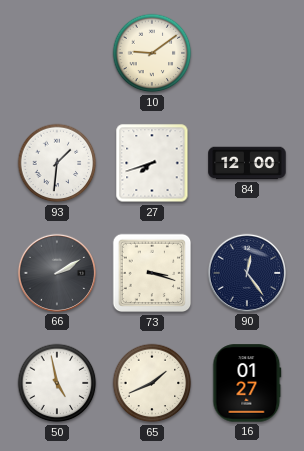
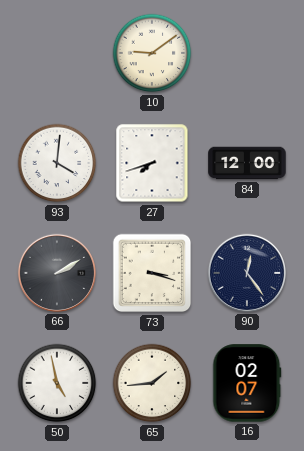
93: 1:31 -> 4:01 (57, 163)
65: 1:41 -> 1:44 (152, 383)
16: 01:27 -> 02:07 (247, 383)
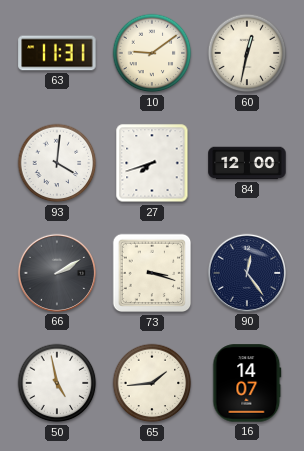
63: none -> 11:31 (57, 53)
60: none -> 12:32 (247, 53)
16: 02:07 -> 14:07 (247, 383)
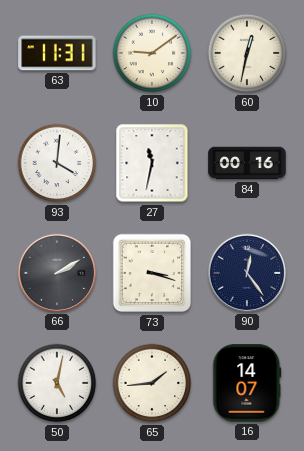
27: 7:42 -> 11:32 (152, 163)
84: 12:00 -> 00:16 (247, 163)
50: 4:58 -> 5:02 (57, 383)
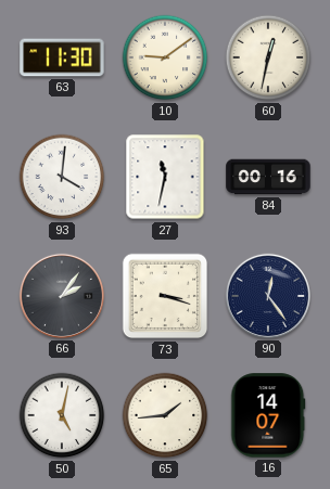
63: 11:31 -> 11:30 (62, 57)
66: 2:10 -> 2:06 (62, 296)
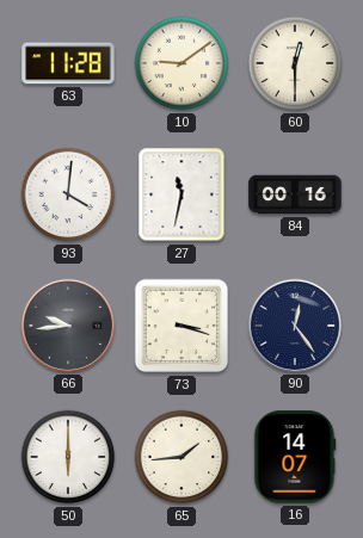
63: 11:30 -> 11:28 (68, 63)
60: 12:32 -> 12:30 (295, 63)
66: 2:06 -> 9:44 (68, 326)
50: 5:02 -> 6:00 (68, 457)
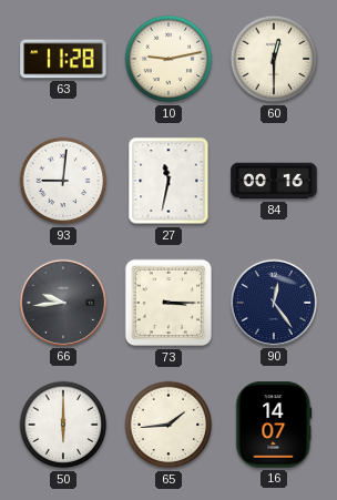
10: 9:09 -> 9:13 (168, 59)
93: 4:01 -> 9:01 (63, 181)
73: 3:18 -> 3:15 (168, 303)
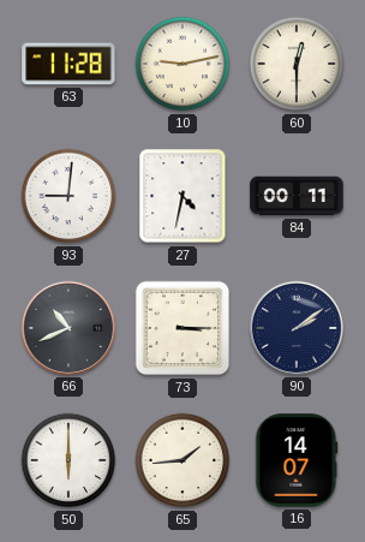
27: 11:32 -> 4:32 (182, 196)
84: 00:16 -> 00:11 (297, 196)
66: 9:44 -> 10:41 (68, 328)
90: 12:24 -> 2:09 (297, 328)
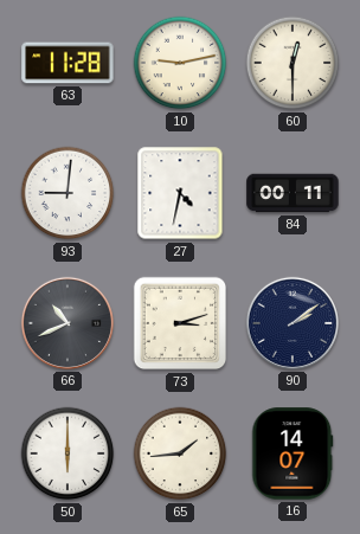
73: 3:15 -> 3:12 (180, 323)
